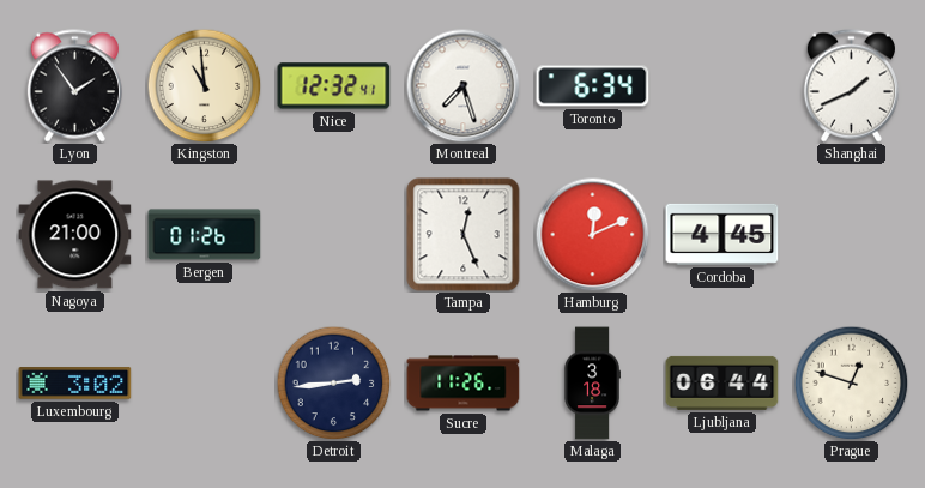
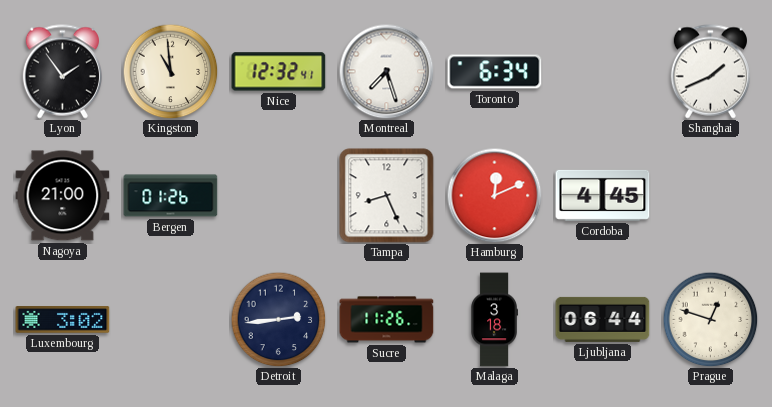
Tampa: 12:26 -> 8:26 (387, 196)
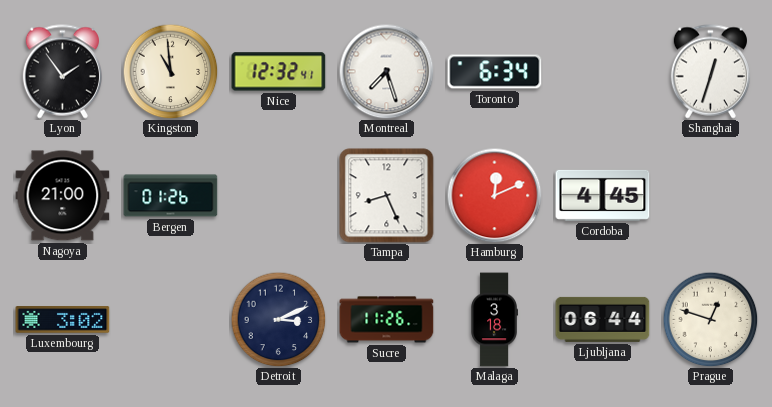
Shanghai: 1:41 -> 12:33 (710, 72)
Detroit: 2:44 -> 3:11 (278, 319)
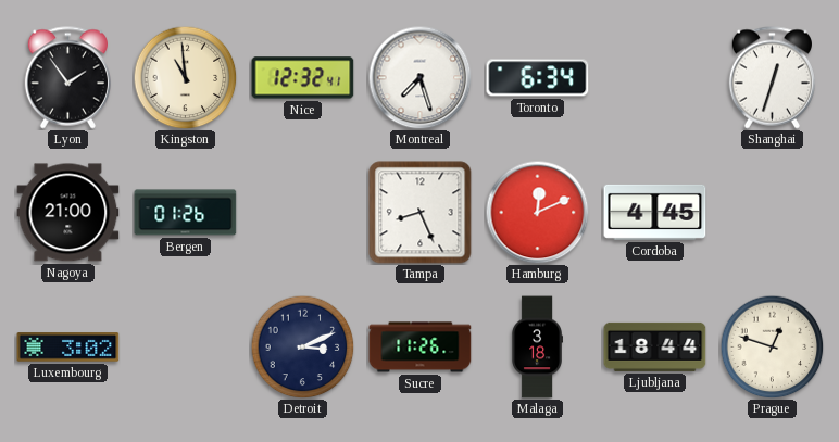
Ljubljana: 06:44 -> 18:44 (655, 346)
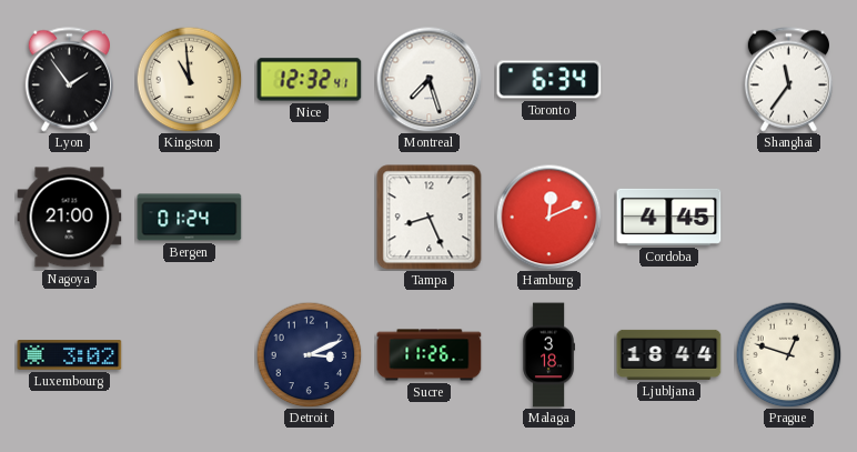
Shanghai: 12:33 -> 11:36 (788, 80)
Bergen: 01:26 -> 01:24 (190, 218)
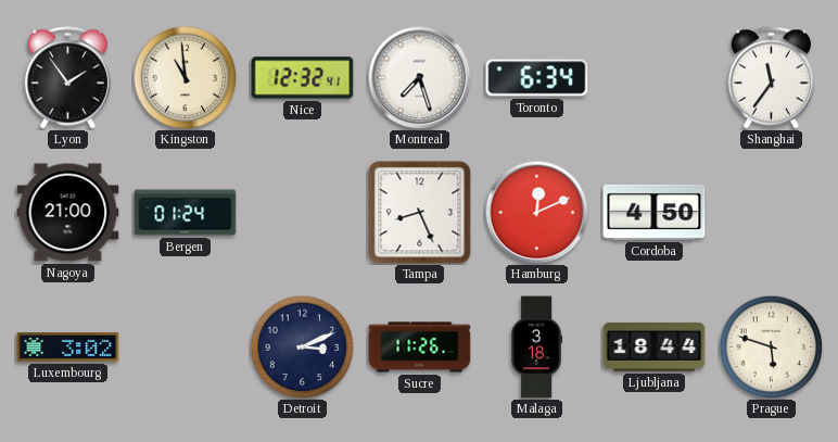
Cordoba: 4:45 -> 4:50 (655, 212)
Prague: 12:48 -> 5:48 (771, 346)
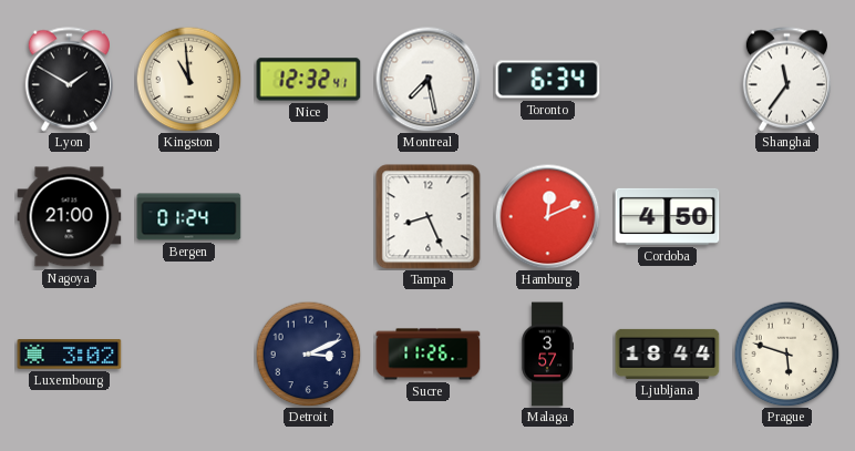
Lyon: 1:54 -> 1:50 (69, 80)
Montreal: 7:27 -> 7:28 (427, 79)
Malaga: 3:18 -> 3:57 (547, 355)
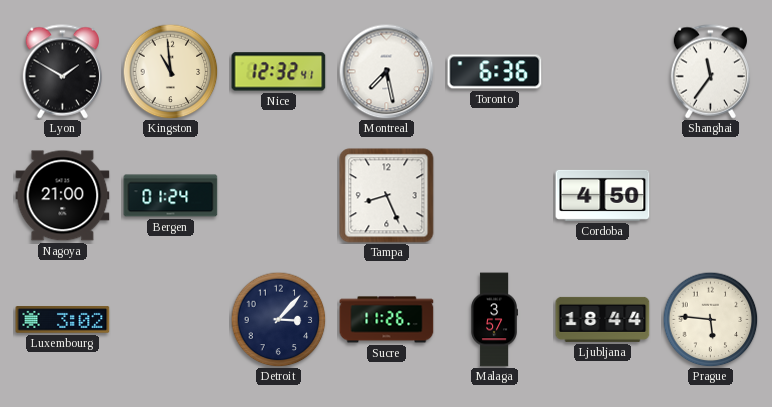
Toronto: 6:34 -> 6:36 (495, 72)
Hamburg: 12:11 -> none (547, 216)
Detroit: 3:11 -> 3:07 (278, 319)
Prague: 5:48 -> 5:46 (710, 319)
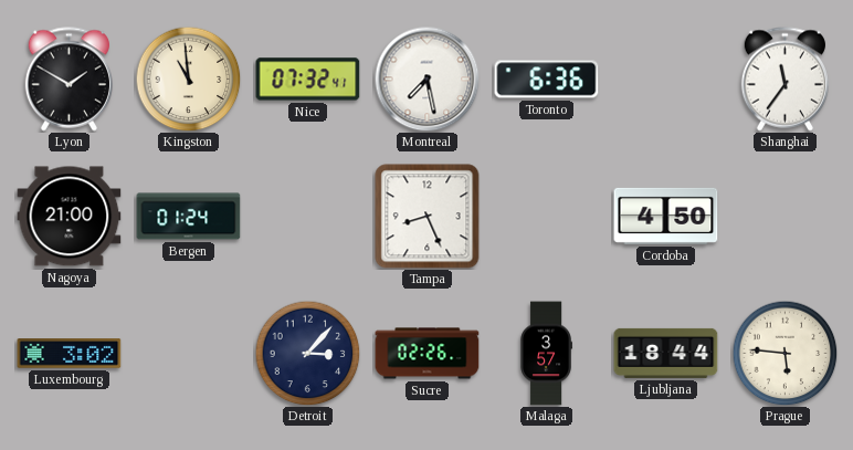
Nice: 12:32 -> 07:32 (308, 80)
Sucre: 11:26 -> 02:26 (428, 354)
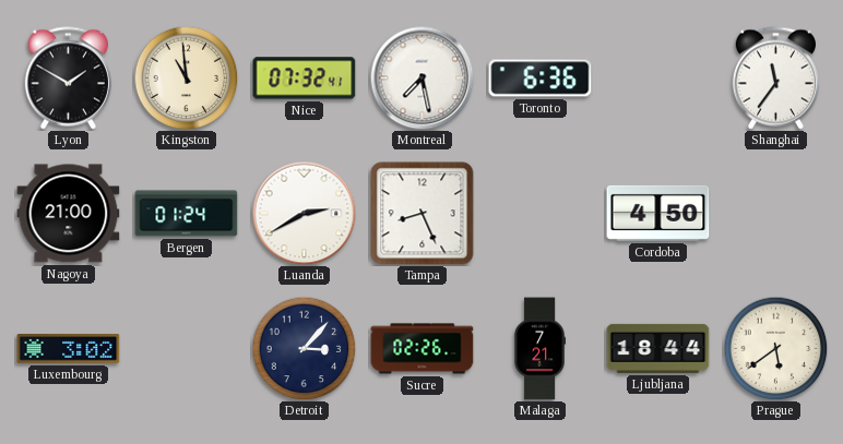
Luanda: none -> 2:40 (304, 213)
Malaga: 3:57 -> 7:21 (539, 349)
Prague: 5:46 -> 5:39 (775, 348)
